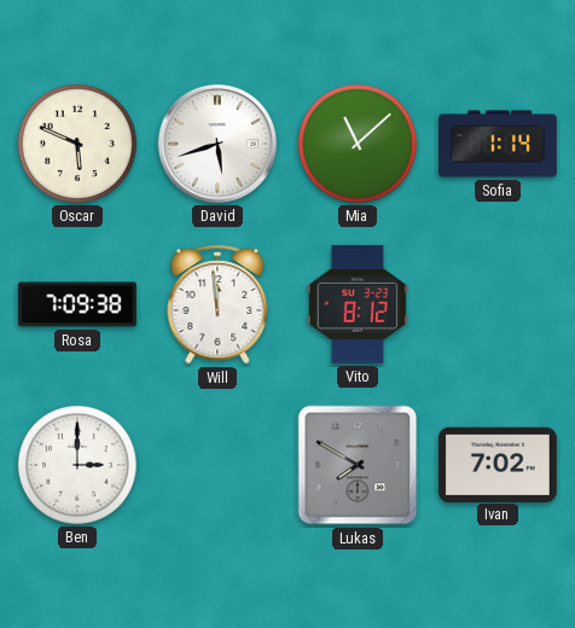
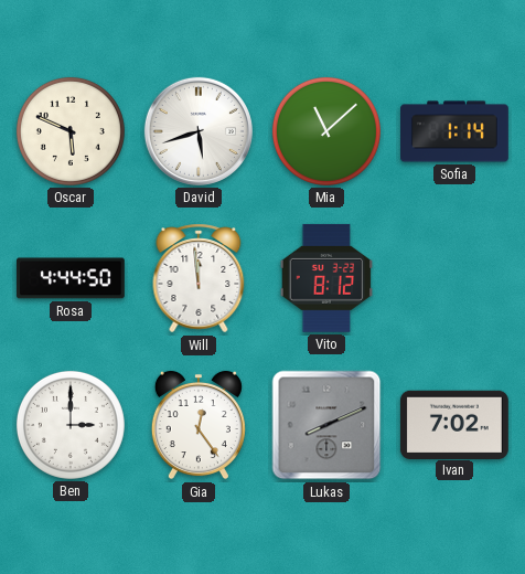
Rosa: 7:09 -> 4:44 (71, 278)
Gia: none -> 12:24 (199, 425)
Lukas: 7:50 -> 8:11 (326, 425)
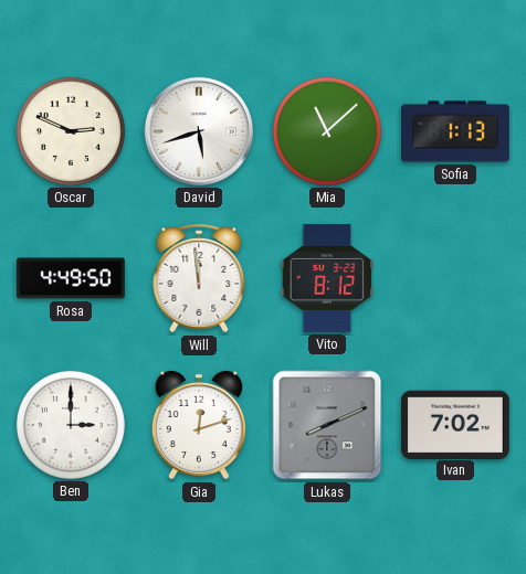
Oscar: 5:49 -> 2:49 (71, 131)
Sofia: 1:14 -> 1:13 (456, 131)
Rosa: 4:44 -> 4:49 (71, 278)
Gia: 12:24 -> 12:12 (199, 425)
